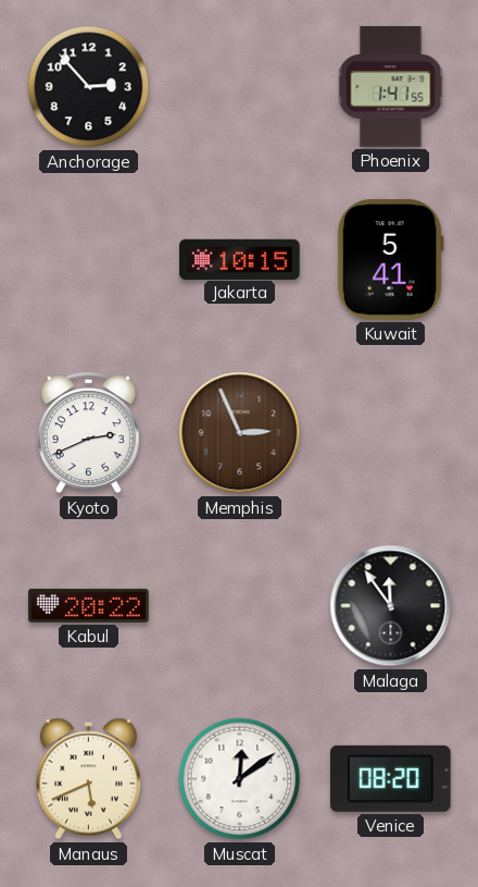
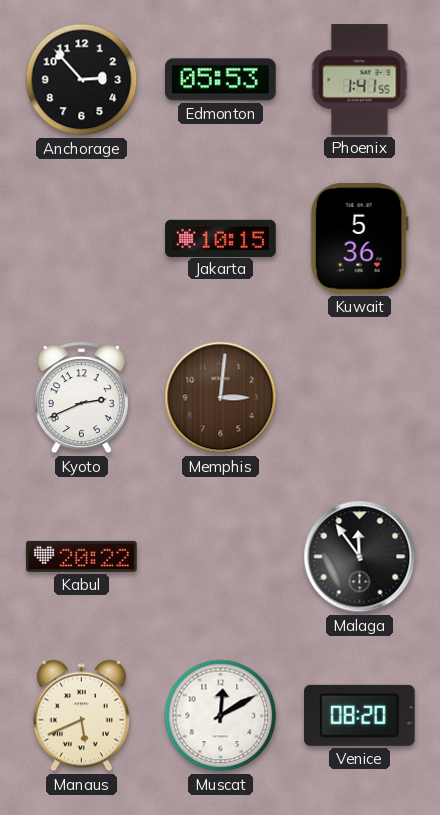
Edmonton: none -> 05:53 (221, 80)
Kuwait: 5:41 -> 5:36 (359, 239)
Memphis: 2:56 -> 3:01 (221, 398)
Muscat: 12:09 -> 12:10 (221, 716)
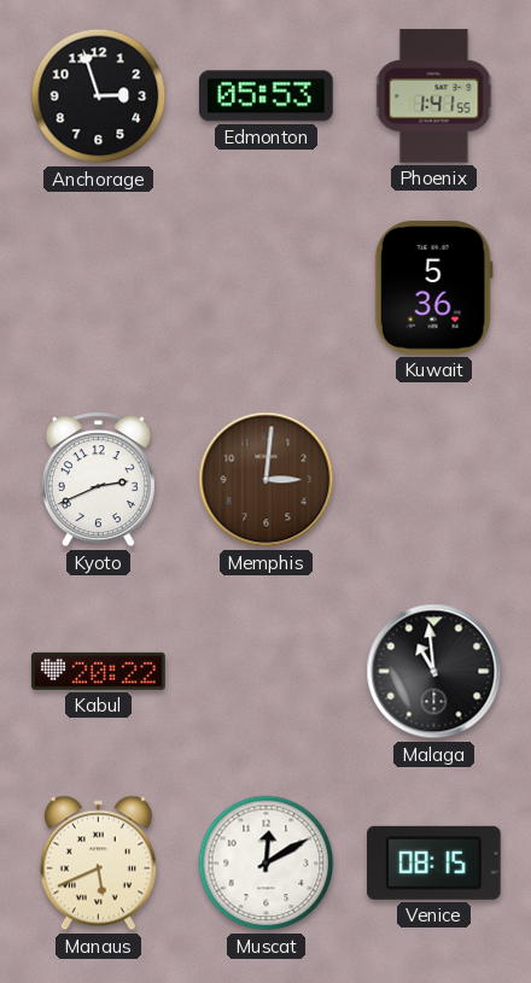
Anchorage: 2:53 -> 2:57 (99, 96)
Jakarta: 10:15 -> none (221, 238)
Malaga: 11:54 -> 10:59 (434, 672)
Venice: 08:20 -> 08:15 (434, 862)
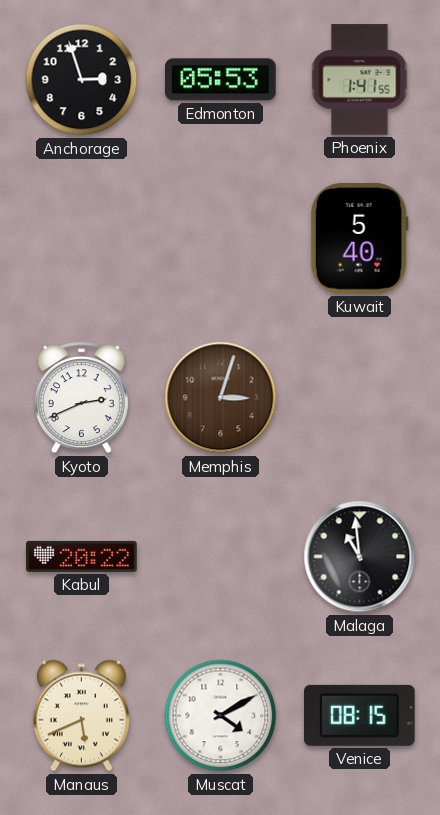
Kuwait: 5:36 -> 5:40 (359, 239)
Memphis: 3:01 -> 3:03 (221, 398)
Muscat: 12:10 -> 4:10 (221, 716)
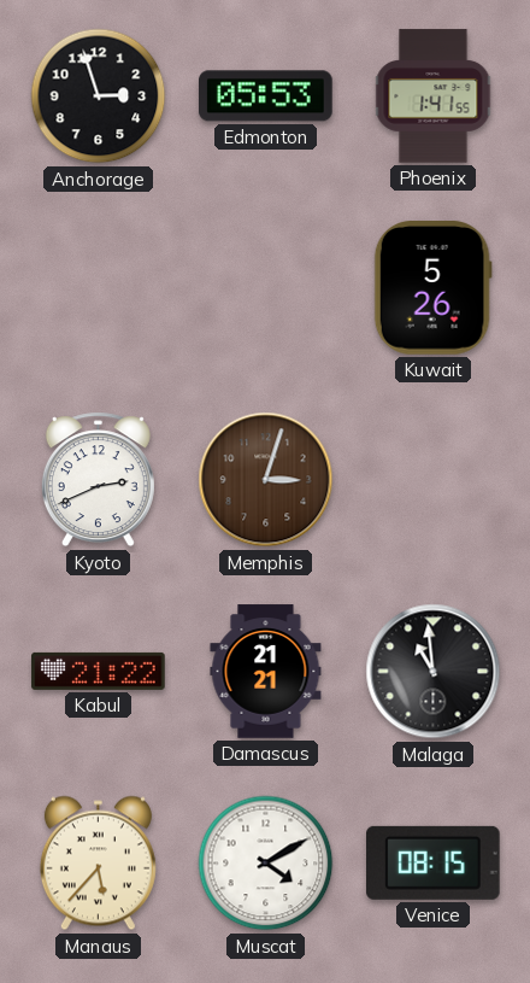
Kuwait: 5:40 -> 5:26 (432, 288)
Kabul: 20:22 -> 21:22 (99, 671)
Damascus: none -> 21:21 (266, 672)
Manaus: 5:41 -> 5:37 (98, 864)
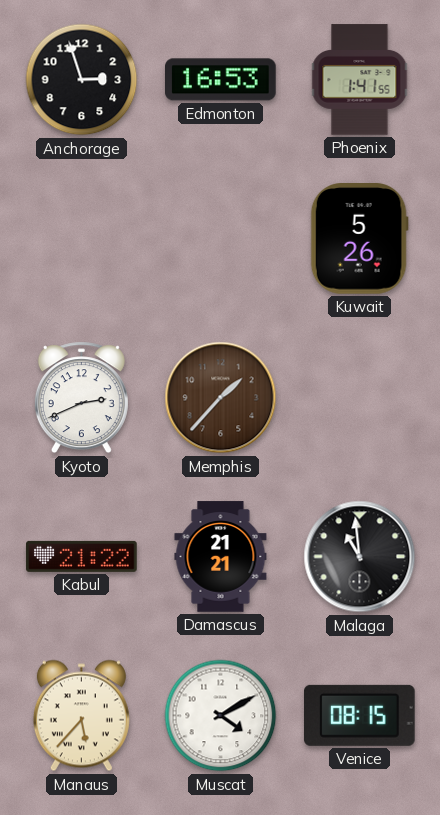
Edmonton: 05:53 -> 16:53 (221, 80)
Memphis: 3:03 -> 1:37 (221, 398)
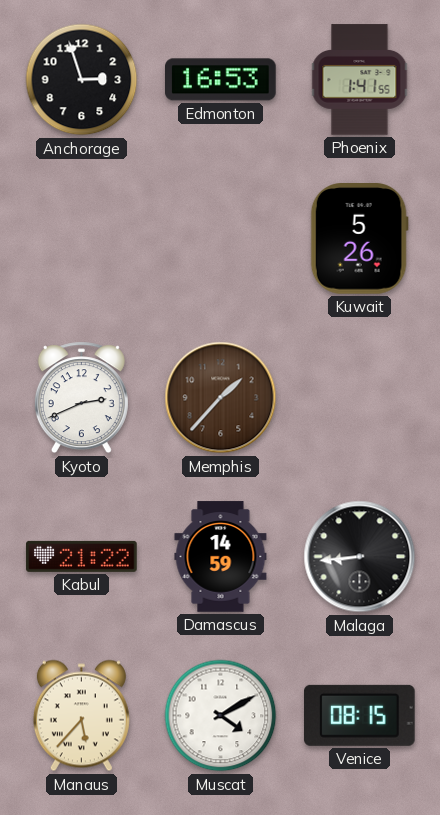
Damascus: 21:21 -> 14:59 (221, 557)
Malaga: 10:59 -> 8:44 (360, 557)
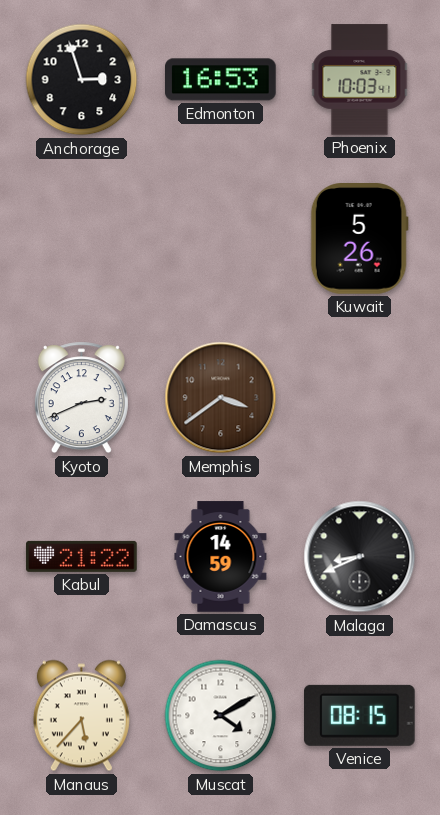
Phoenix: 1:41 -> 10:03 (360, 80)
Memphis: 1:37 -> 3:39 (221, 398)
Malaga: 8:44 -> 8:41 (360, 557)
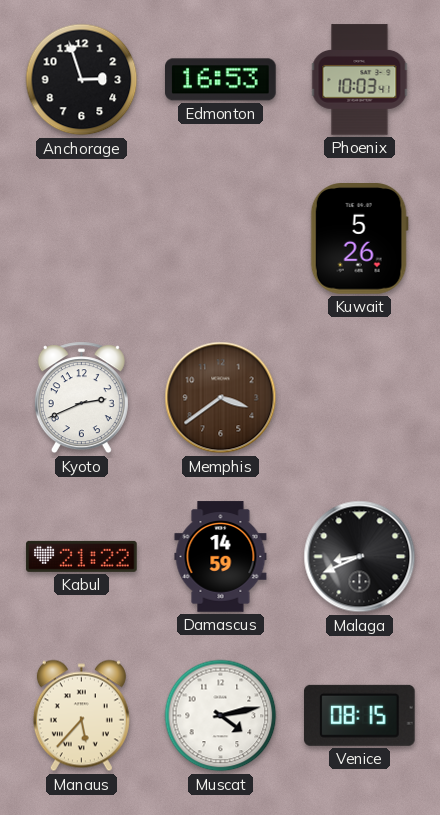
Muscat: 4:10 -> 4:13 (221, 716)
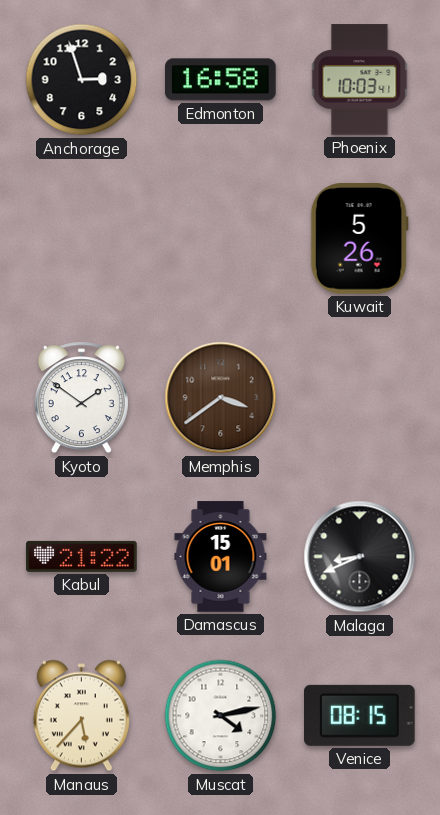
Edmonton: 16:53 -> 16:58 (221, 80)
Kyoto: 2:41 -> 1:51 (81, 398)
Damascus: 14:59 -> 15:01 (221, 557)
